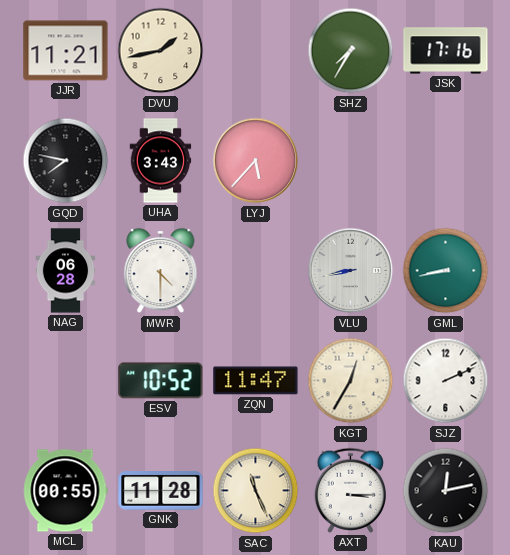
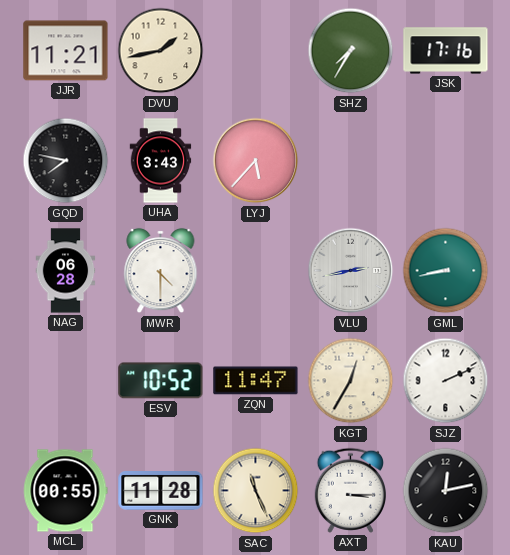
VLU: 8:43 -> 2:43 (351, 271)
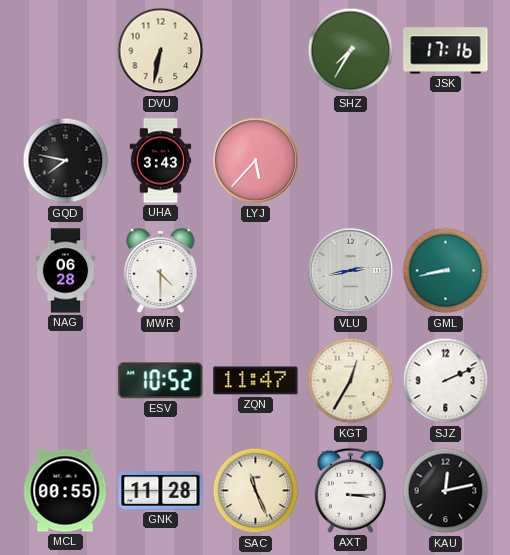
JJR: 11:21 -> none (66, 51)
DVU: 1:43 -> 6:32 (161, 51)
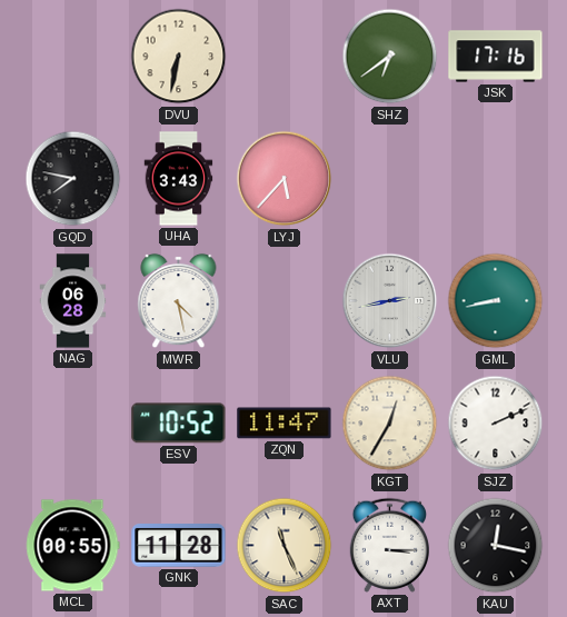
SHZ: 7:35 -> 6:39 (390, 57)
MWR: 4:30 -> 4:28 (179, 301)
KAU: 12:13 -> 12:17 (496, 546)
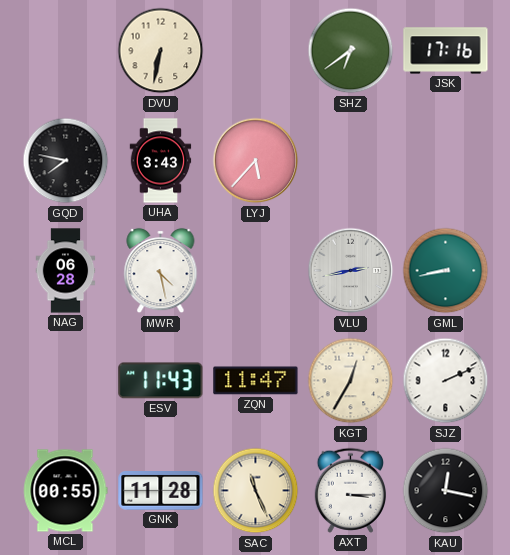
ESV: 10:52 -> 11:43 (161, 381)
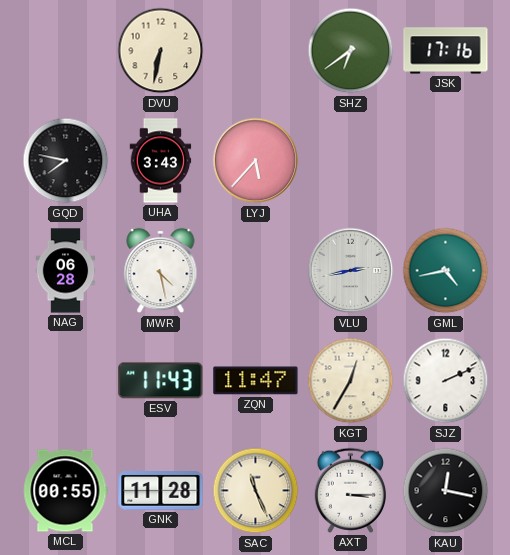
GML: 8:43 -> 4:43 (446, 271)
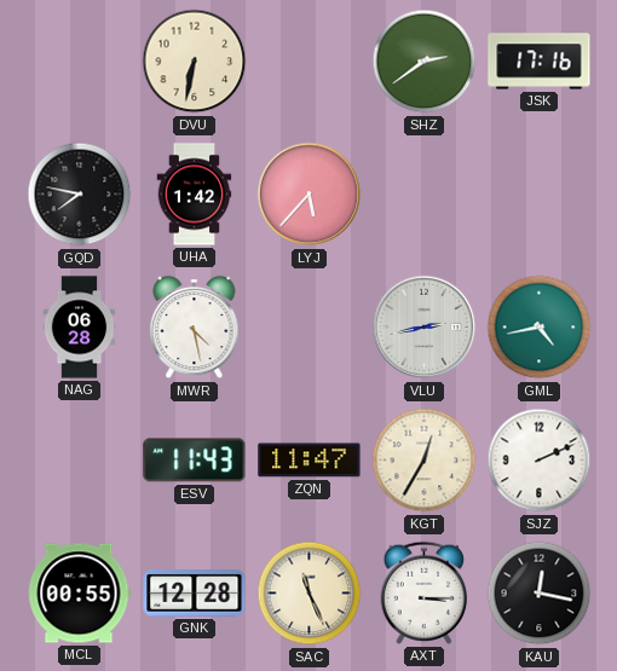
SHZ: 6:39 -> 2:39 (425, 62)
UHA: 3:43 -> 1:42 (195, 195)
GNK: 11:28 -> 12:28 (195, 594)
